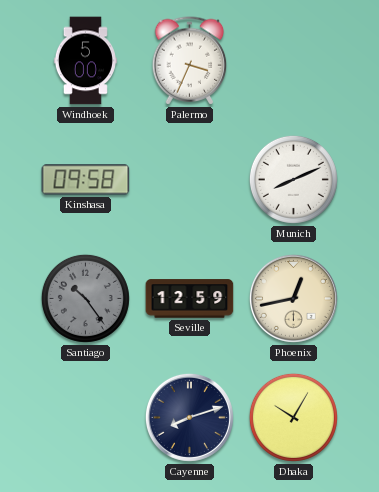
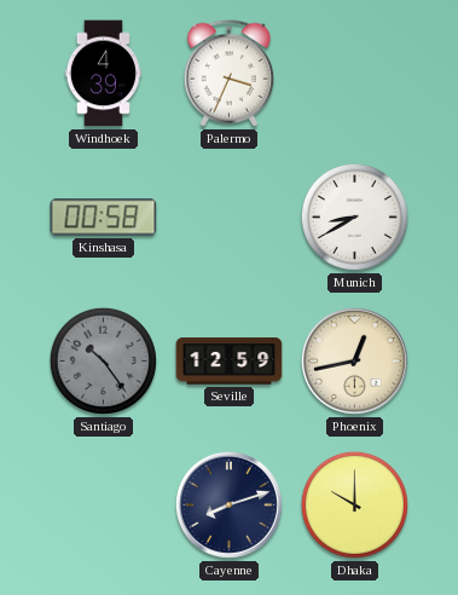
Windhoek: 5:00 -> 4:39 (103, 74)
Kinshasa: 09:58 -> 00:58 (104, 218)
Munich: 8:11 -> 8:40 (354, 216)
Dhaka: 10:05 -> 10:00 (354, 504)
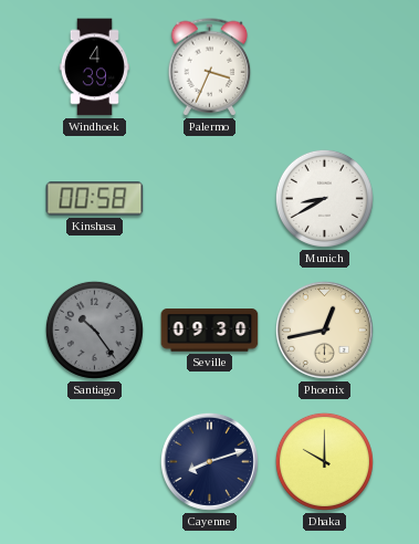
Seville: 12:59 -> 09:30 (210, 331)
